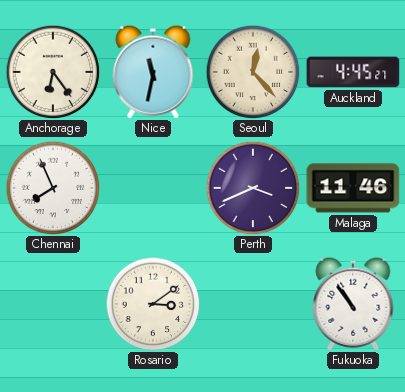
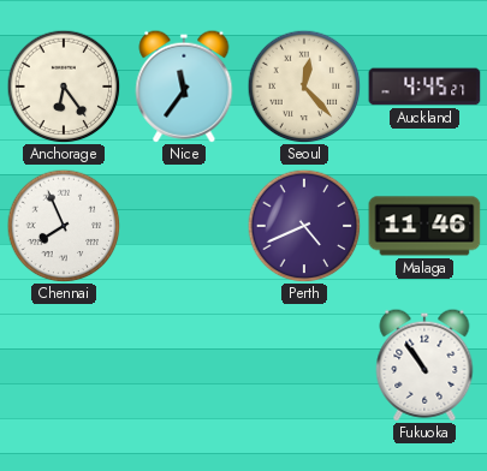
Nice: 11:32 -> 11:36 (184, 87)
Perth: 3:41 -> 4:41 (304, 226)
Rosario: 3:09 -> none (153, 304)
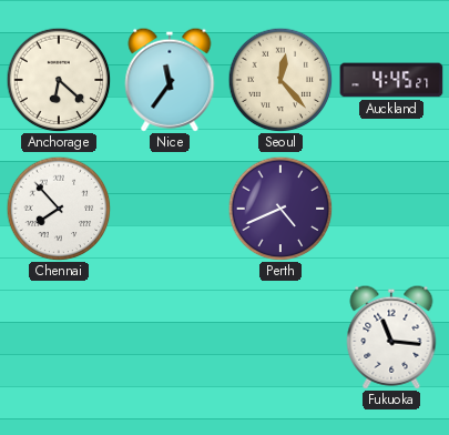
Anchorage: 6:24 -> 6:22 (59, 80)
Chennai: 7:56 -> 7:53 (59, 209)
Malaga: 11:46 -> none (424, 226)
Fukuoka: 10:54 -> 11:16 (391, 337)
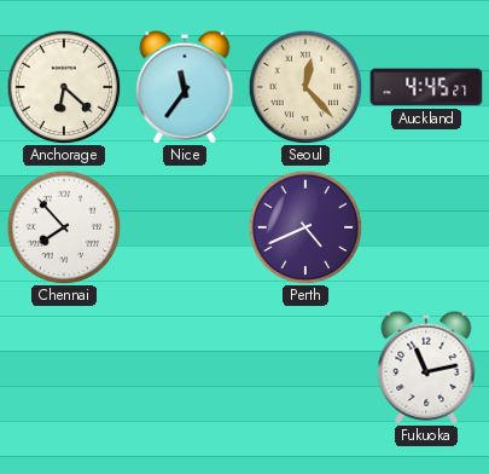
Fukuoka: 11:16 -> 11:13 (426, 368)
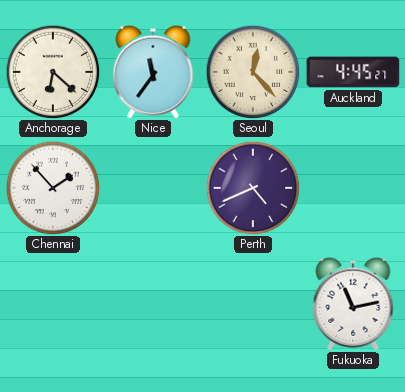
Chennai: 7:53 -> 1:53 (53, 188)
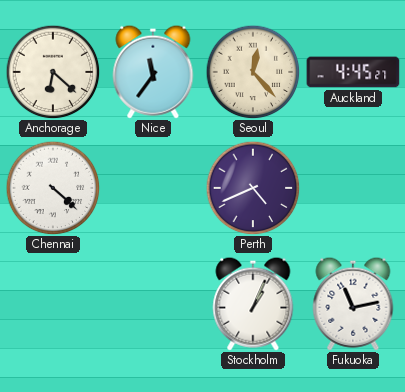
Chennai: 1:53 -> 4:22 (53, 188)
Stockholm: none -> 1:04 (253, 304)
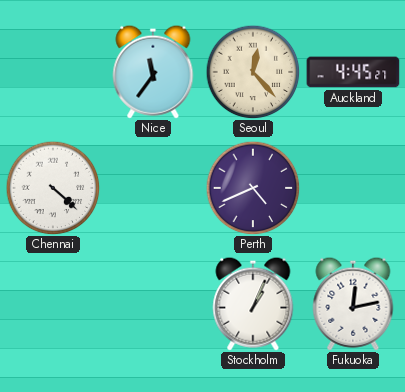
Anchorage: 6:22 -> none (53, 72)
Fukuoka: 11:13 -> 12:13 (353, 304)
